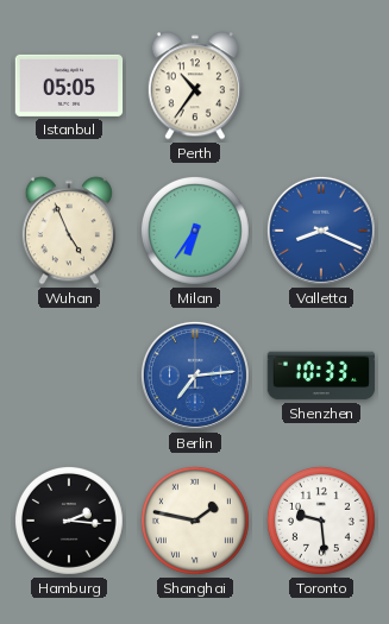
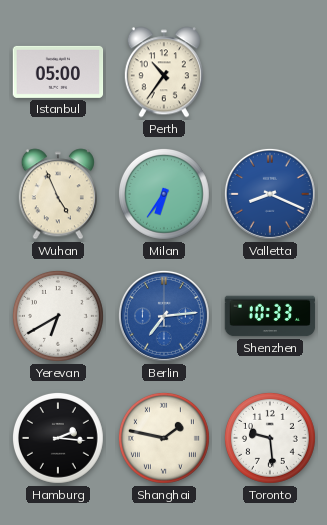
Istanbul: 05:05 -> 05:00 (58, 72)
Yerevan: none -> 6:40 (58, 316)
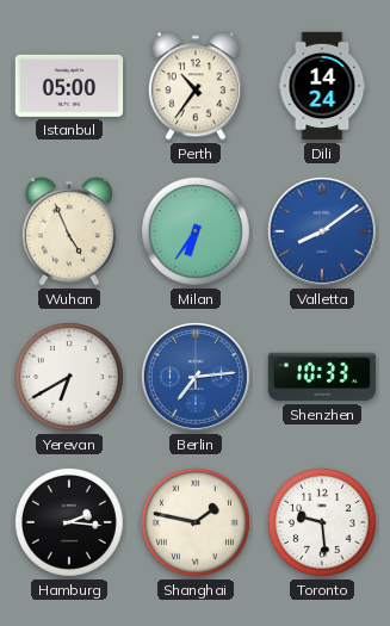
Dili: none -> 14:24 (322, 86)
Valletta: 8:19 -> 8:09 (322, 231)
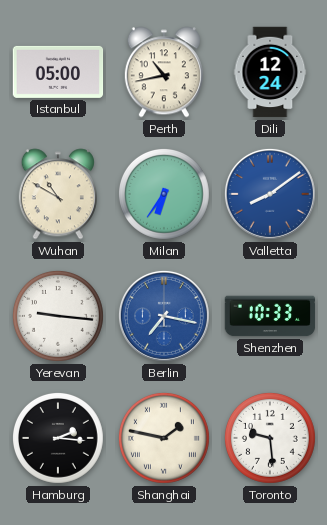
Perth: 10:36 -> 10:43 (164, 72)
Dili: 14:24 -> 12:24 (270, 72)
Wuhan: 4:56 -> 10:50 (58, 194)
Yerevan: 6:40 -> 9:16 (58, 316)
Berlin: 7:14 -> 7:17 (164, 316)
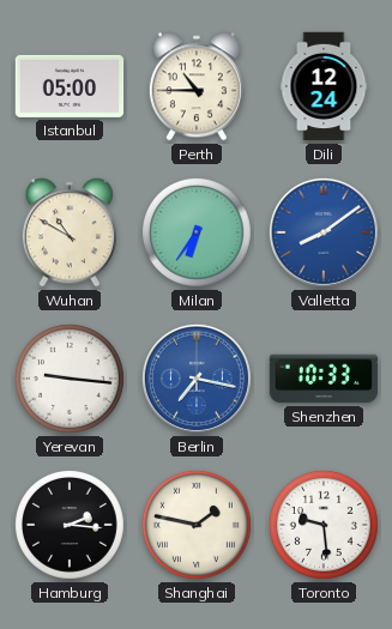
Perth: 10:43 -> 10:45 (197, 86)
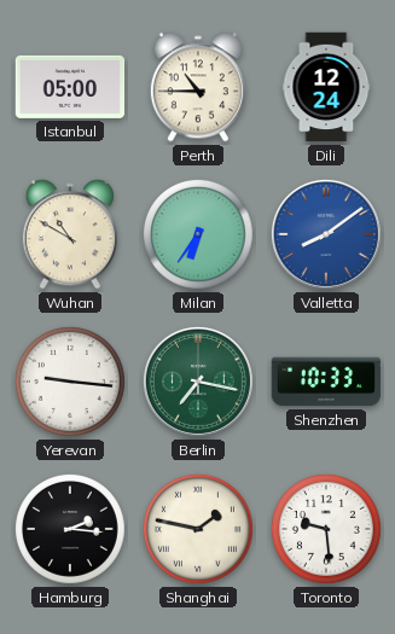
Berlin dial: blue -> green (198, 382)
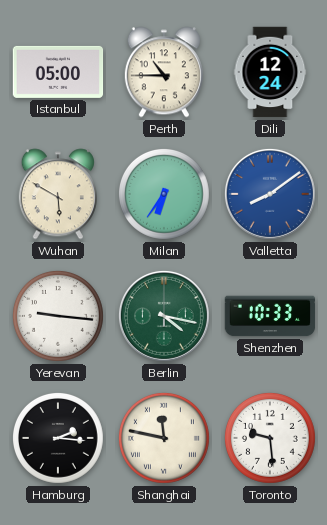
Wuhan: 10:50 -> 5:50 (58, 194)
Berlin: 7:17 -> 4:17 (164, 316)
Shanghai: 1:47 -> 11:47 (164, 438)
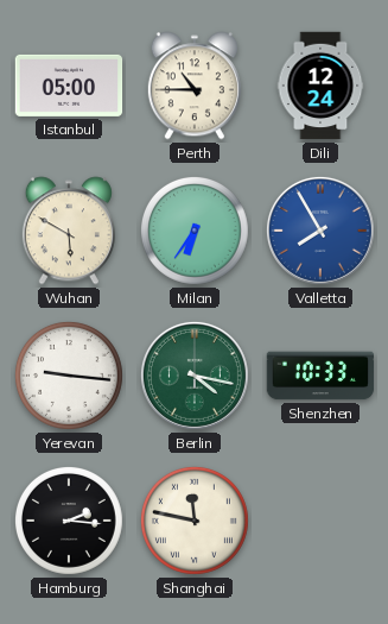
Valletta: 8:09 -> 7:55 (320, 231)
Toronto: 9:29 -> none (270, 438)
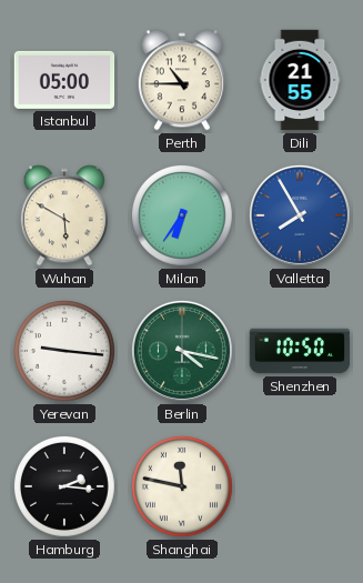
Dili: 12:24 -> 21:55 (300, 80)
Shenzhen: 10:33 -> 10:50 (300, 351)
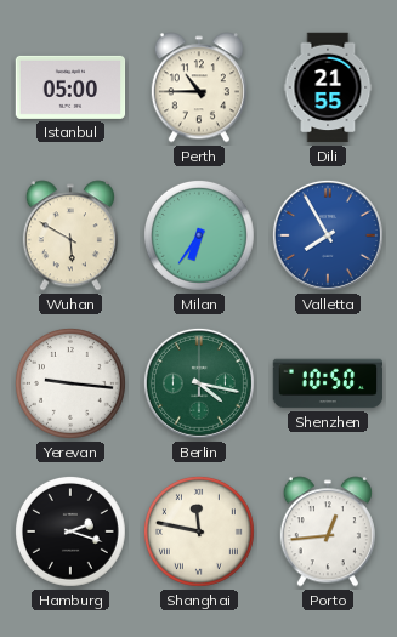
Hamburg: 2:16 -> 2:18 (70, 531)
Porto: none -> 12:44 (328, 531)
